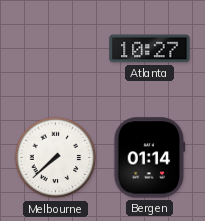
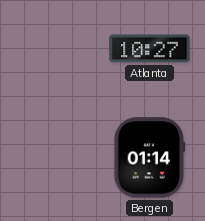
Melbourne: 7:38 -> none (56, 158)
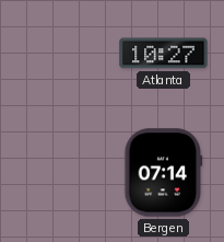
Bergen: 01:14 -> 07:14 (164, 173)
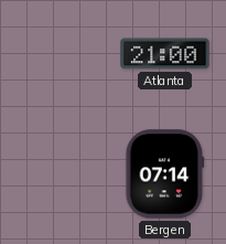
Atlanta: 10:27 -> 21:00 (165, 54)
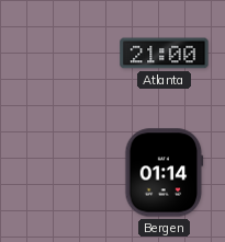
Bergen: 07:14 -> 01:14 (165, 173)
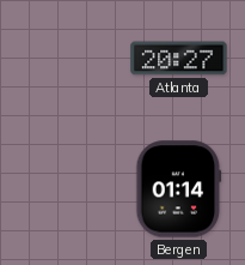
Atlanta: 21:00 -> 20:27 (179, 59)
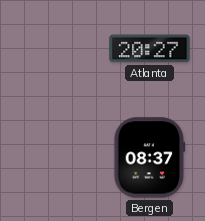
Bergen: 01:14 -> 08:37 (150, 158)
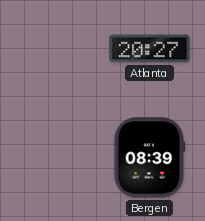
Bergen: 08:37 -> 08:39 (150, 158)
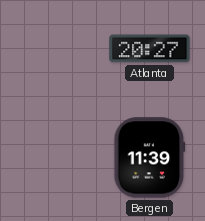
Bergen: 08:39 -> 11:39 (150, 158)
